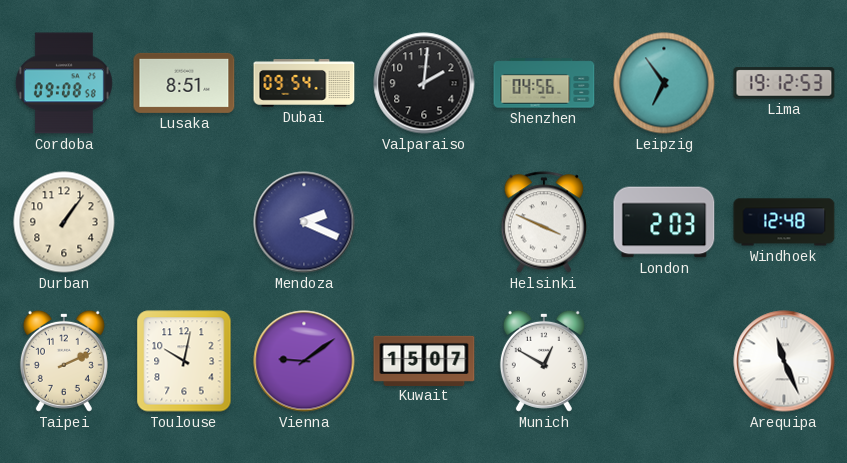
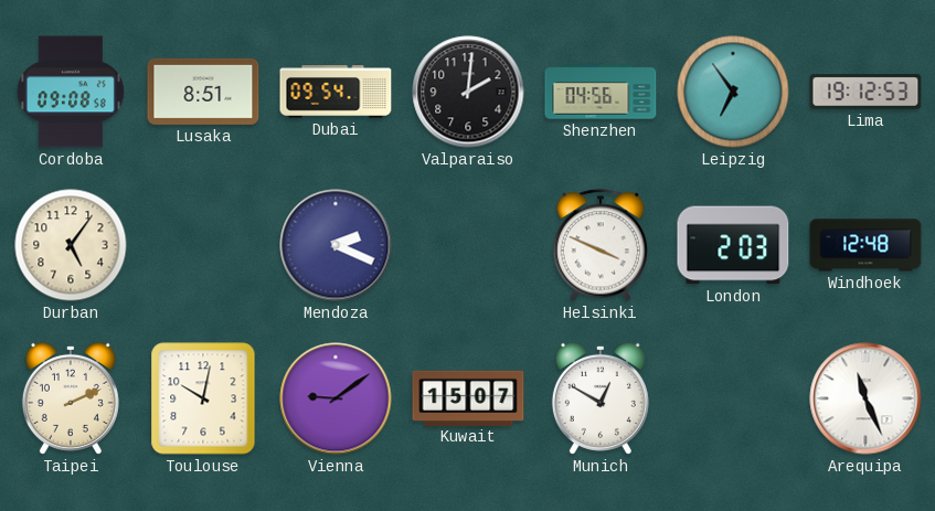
Durban: 1:06 -> 5:06 (71, 245)
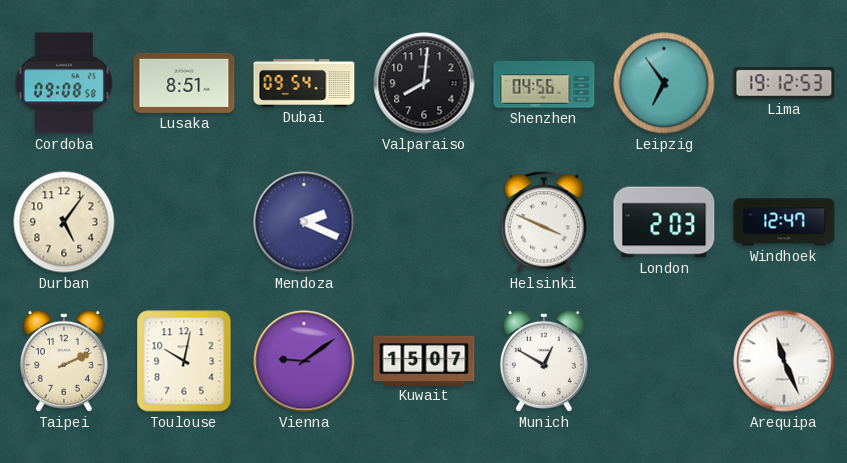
Valparaiso: 2:01 -> 8:01 (424, 83)
Windhoek: 12:48 -> 12:47 (784, 222)
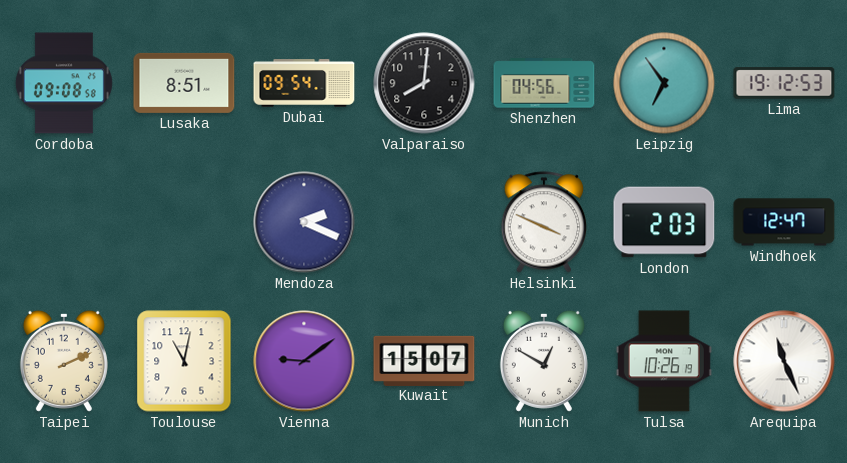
Durban: 5:06 -> none (64, 222)
Toulouse: 10:02 -> 11:02 (184, 361)
Tulsa: none -> 10:26 (664, 361)
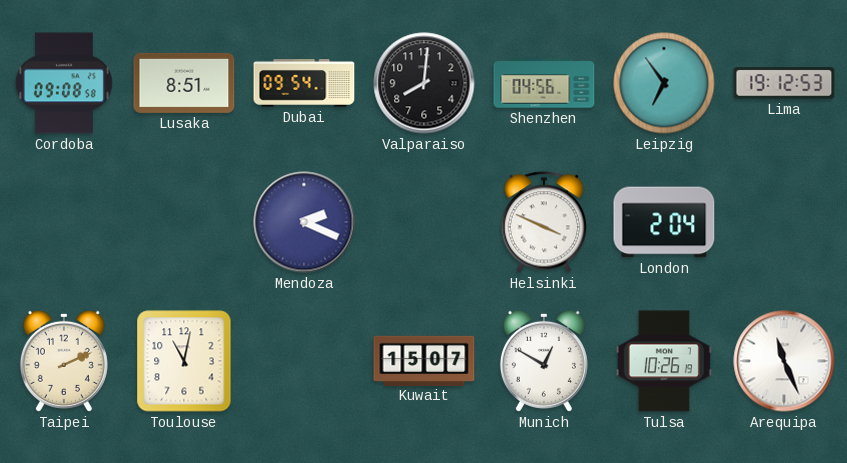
London: 2:03 -> 2:04 (664, 222)
Windhoek: 12:47 -> none (784, 222)
Vienna: 9:09 -> none (304, 361)
